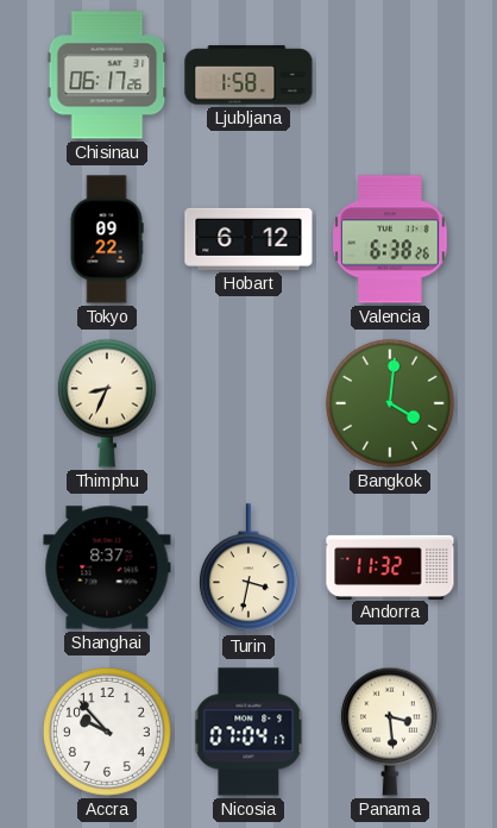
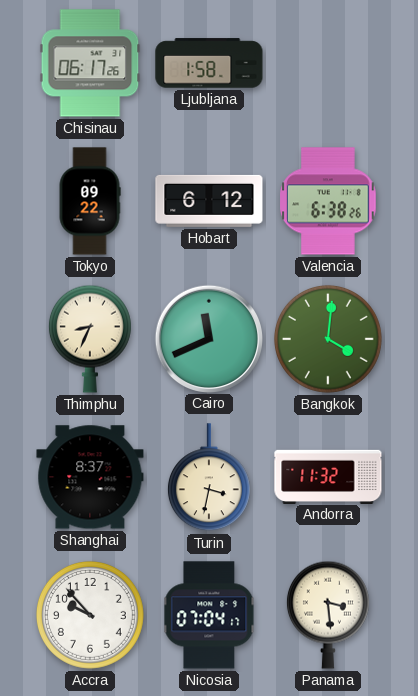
Cairo: none -> 11:41 (208, 338)
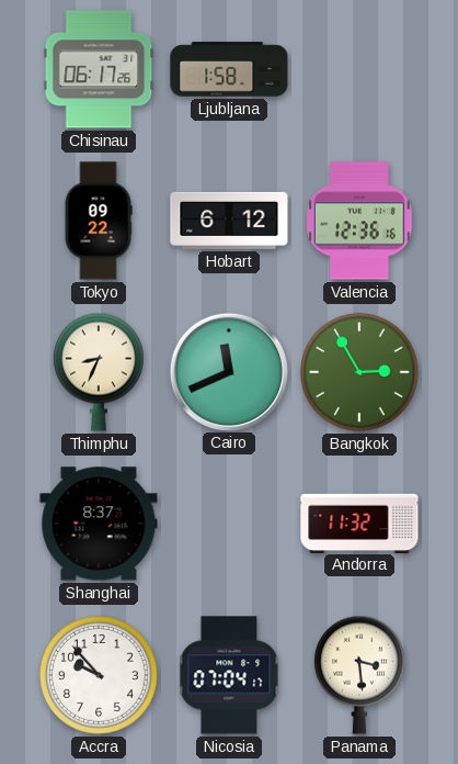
Valencia: 6:38 -> 12:36 (359, 221)
Bangkok: 4:01 -> 2:55 (359, 372)
Turin: 3:32 -> none (209, 478)
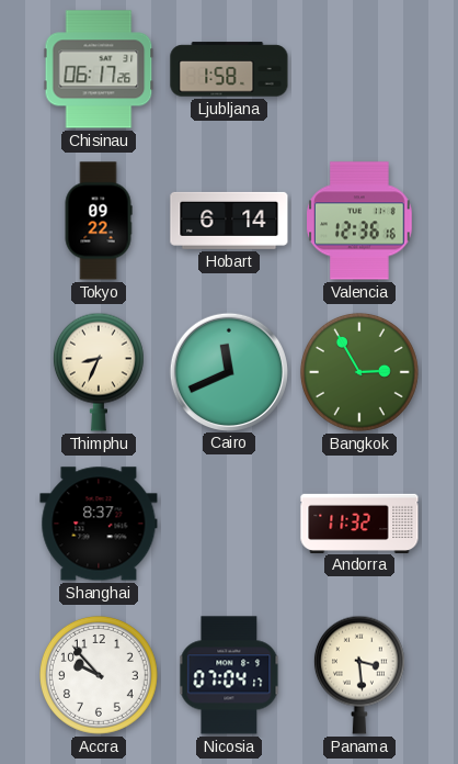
Hobart: 6:12 -> 6:14 (229, 221)
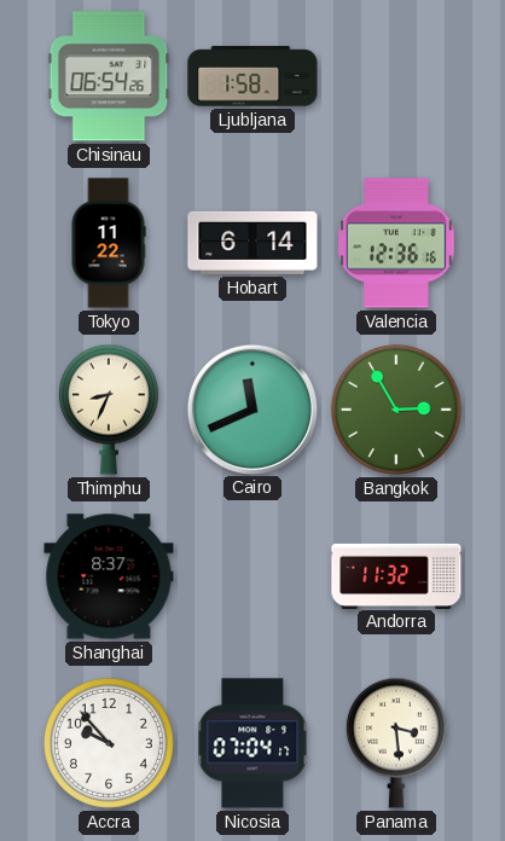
Chisinau: 06:17 -> 06:54 (109, 76)
Tokyo: 09:22 -> 11:22 (109, 243)
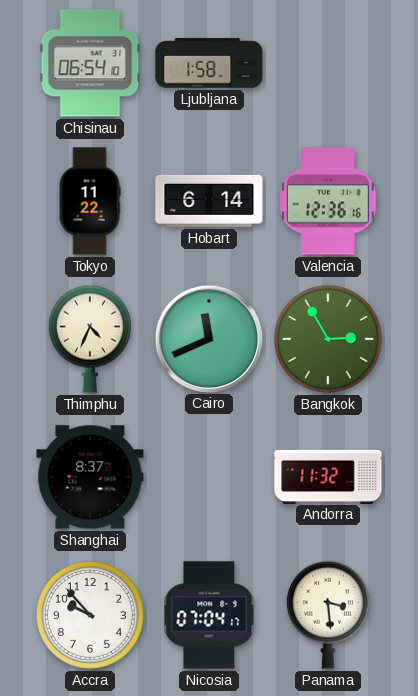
Chisinau: 06:54:26 -> 06:54:10 (90, 63)
Thimphu: 8:34 -> 4:34 (90, 339)
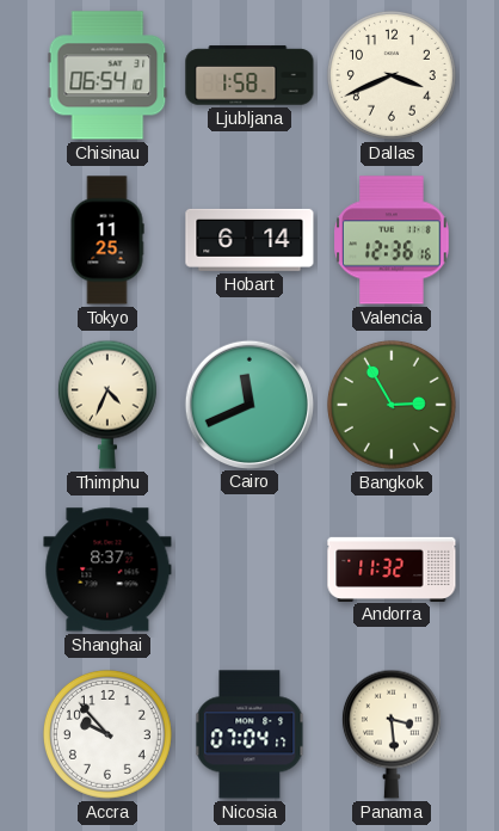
Dallas: none -> 3:41 (392, 75)
Tokyo: 11:22 -> 11:25 (107, 240)
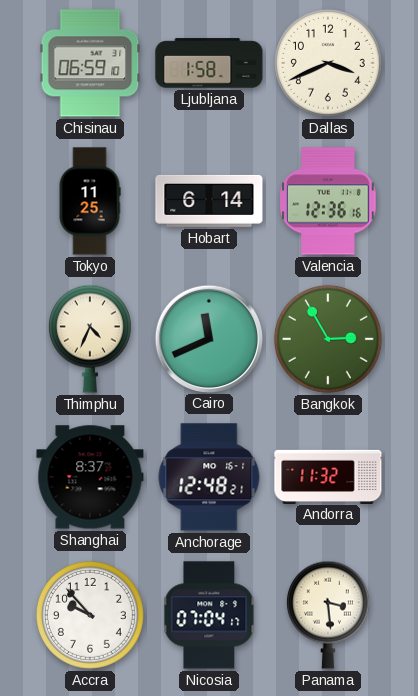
Chisinau: 06:54 -> 06:59 (90, 63)
Anchorage: none -> 12:48 (209, 477)
